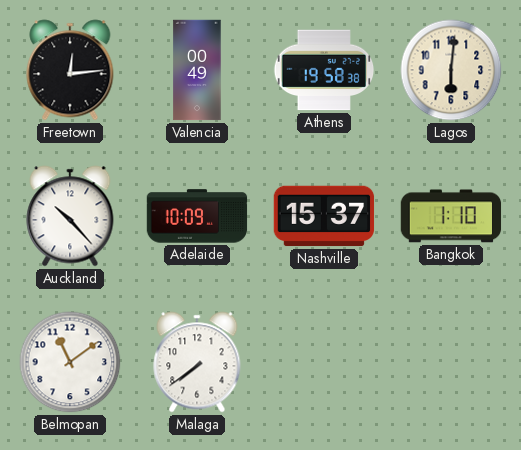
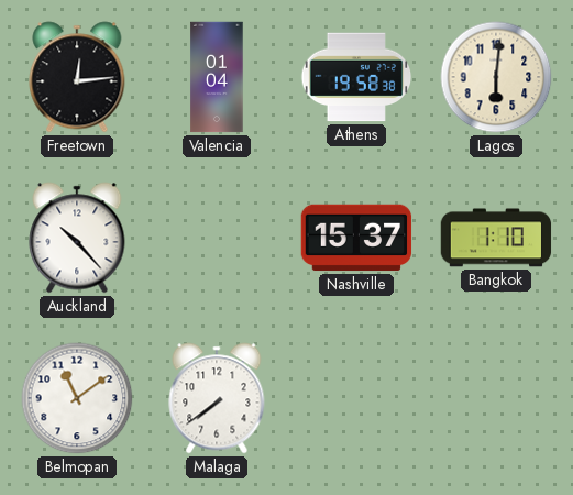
Valencia: 00:49 -> 01:04 (217, 77)
Adelaide: 10:09 -> none (197, 216)
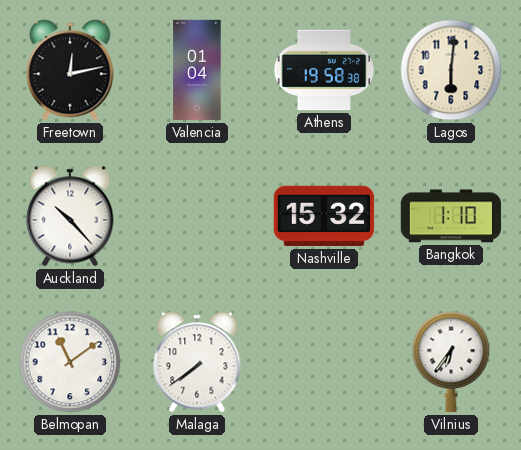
Freetown: 12:14 -> 12:13 (70, 70)
Nashville: 15:37 -> 15:32 (324, 216)
Vilnius: none -> 6:36 (451, 362)
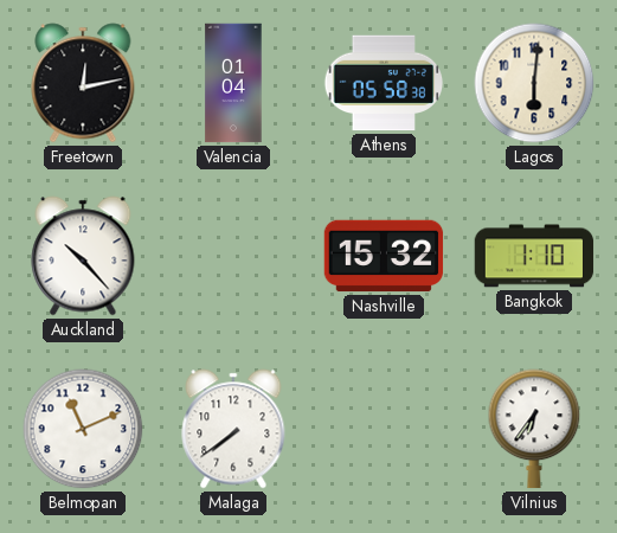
Athens: 19:58 -> 05:58 (384, 83)
Belmopan: 11:09 -> 11:11 (83, 429)
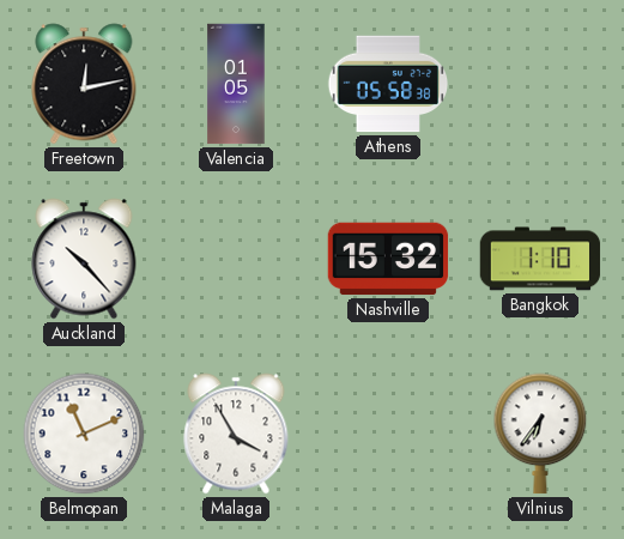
Valencia: 01:04 -> 01:05 (236, 84)
Lagos: 6:01 -> none (534, 83)
Malaga: 7:39 -> 3:55 (236, 434)
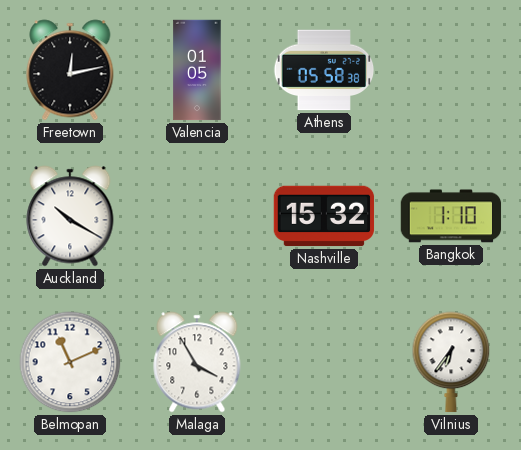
Auckland: 10:23 -> 10:20 (70, 216)
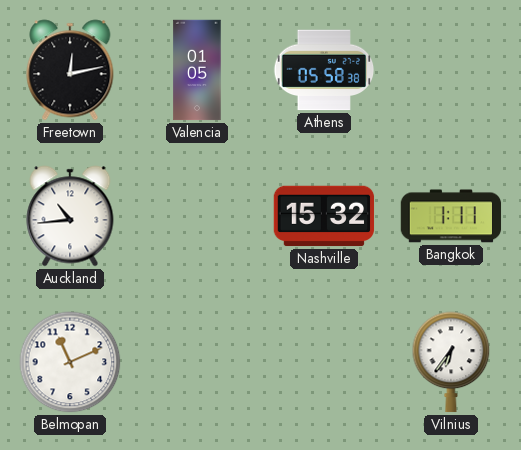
Auckland: 10:20 -> 10:44 (70, 216)
Bangkok: 1:10 -> 1:11 (451, 216)
Malaga: 3:55 -> none (197, 362)
